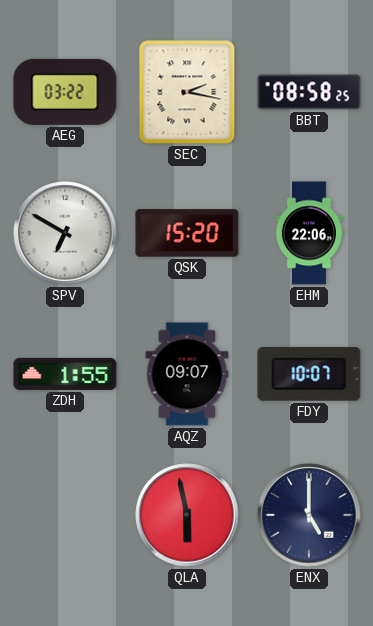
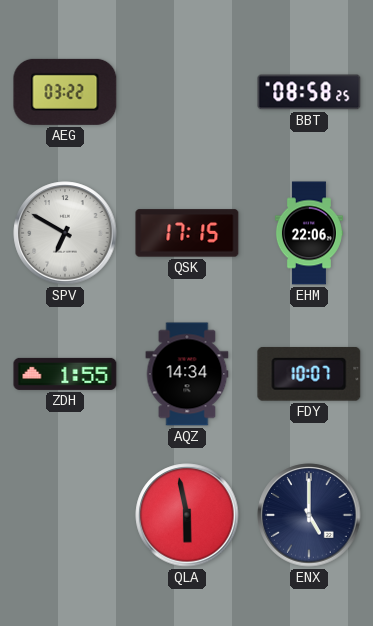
SEC: 2:17 -> none (187, 92)
QSK: 15:20 -> 17:15 (187, 233)
AQZ: 09:07 -> 14:34 (187, 374)
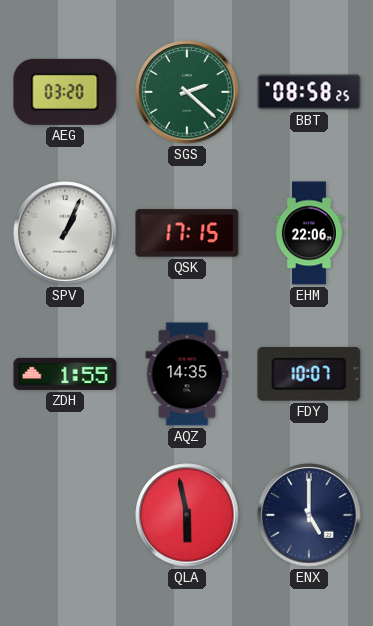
AEG: 03:22 -> 03:20 (65, 92)
SGS: none -> 2:22 (187, 92)
SPV: 6:50 -> 1:04 (65, 233)
AQZ: 14:34 -> 14:35 (187, 374)
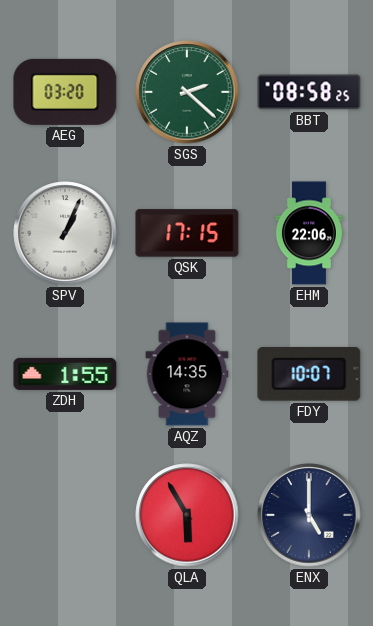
QLA: 5:58 -> 5:55 (187, 515)
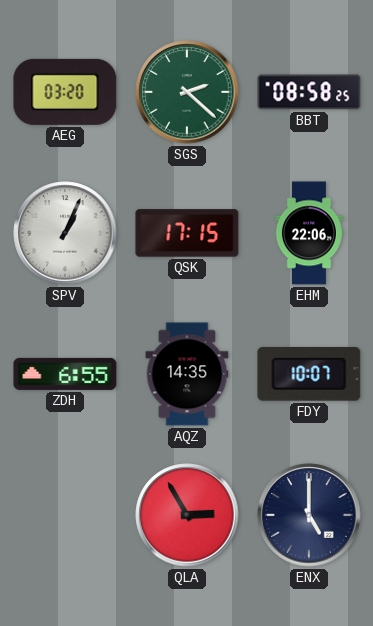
ZDH: 1:55 -> 6:55 (65, 374)
QLA: 5:55 -> 2:55 (187, 515)
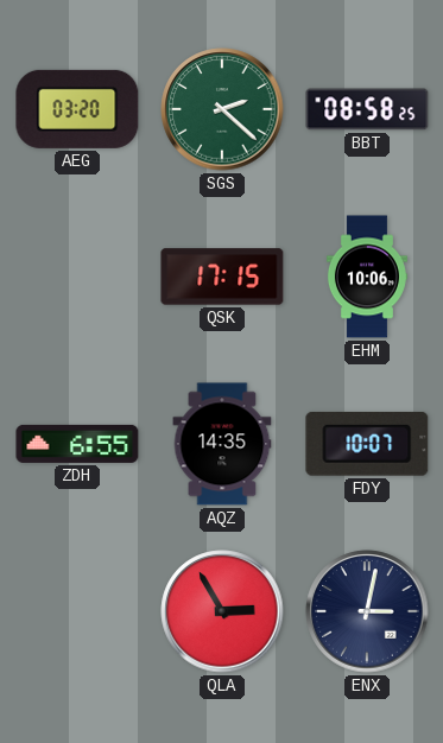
SPV: 1:04 -> none (65, 233)
EHM: 22:06 -> 10:06 (367, 277)
ENX: 5:00 -> 3:02 (367, 611)
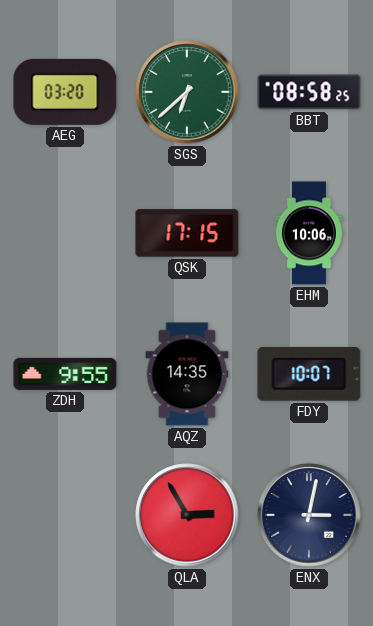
SGS: 2:22 -> 6:38 (187, 92)
ZDH: 6:55 -> 9:55 (65, 374)
